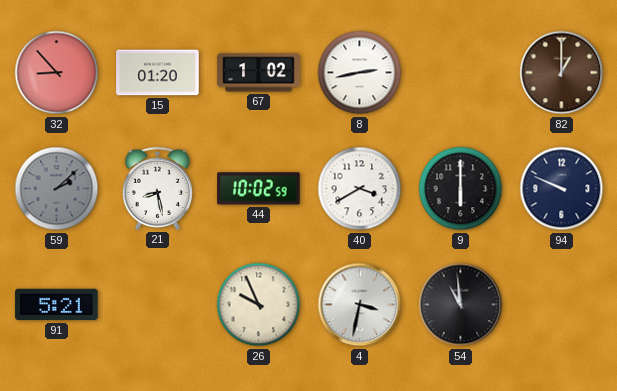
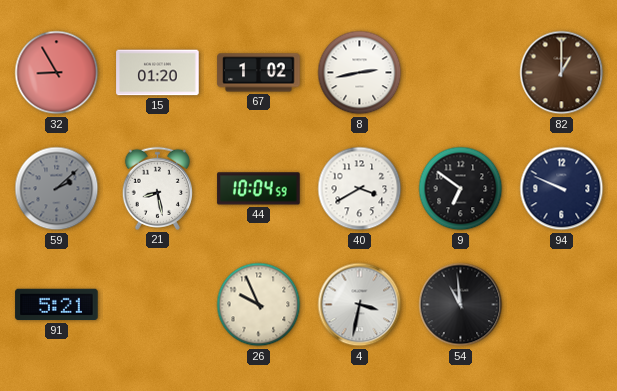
32: 8:53 -> 8:55 (57, 73)
44: 10:02 -> 10:04 (259, 189)
9: 6:00 -> 6:51 (461, 189)
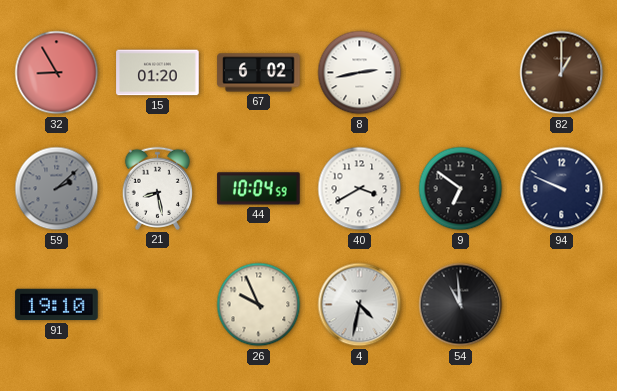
67: 1:02 -> 6:02 (259, 73)
91: 5:21 -> 19:10 (57, 305)
4: 3:32 -> 4:32 (360, 305)
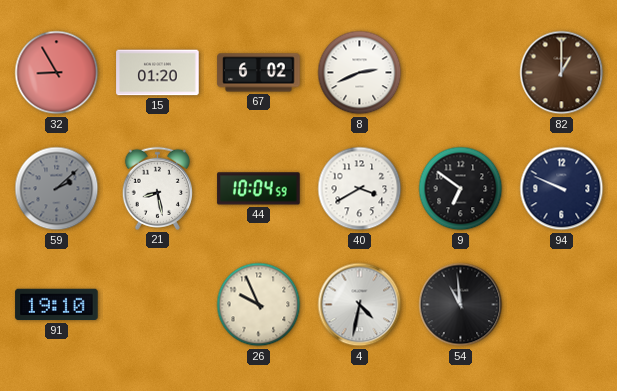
8: 2:43 -> 2:41 (360, 73)
